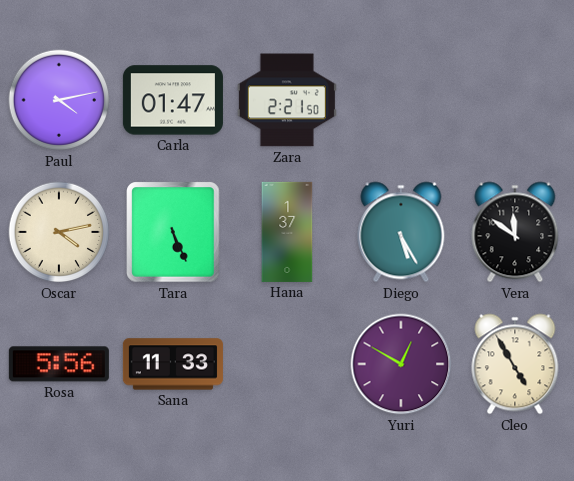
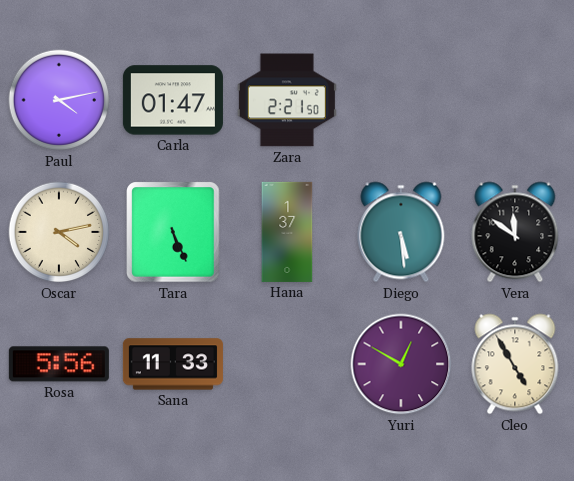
Diego: 5:25 -> 5:29 (401, 232)
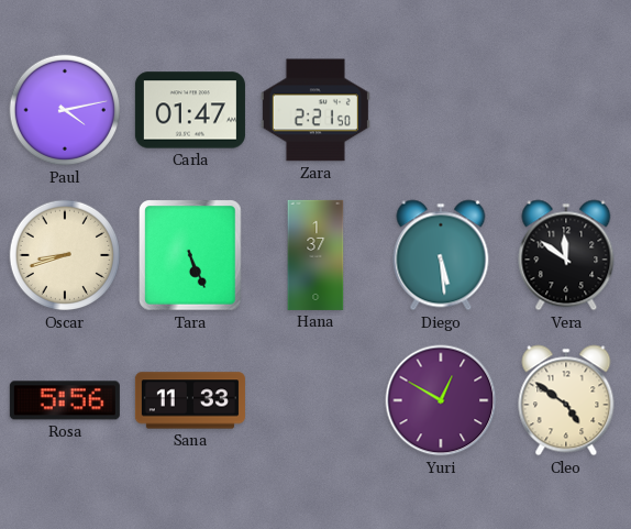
Oscar: 4:13 -> 8:42 (65, 255)
Cleo: 4:55 -> 4:51 (566, 400)
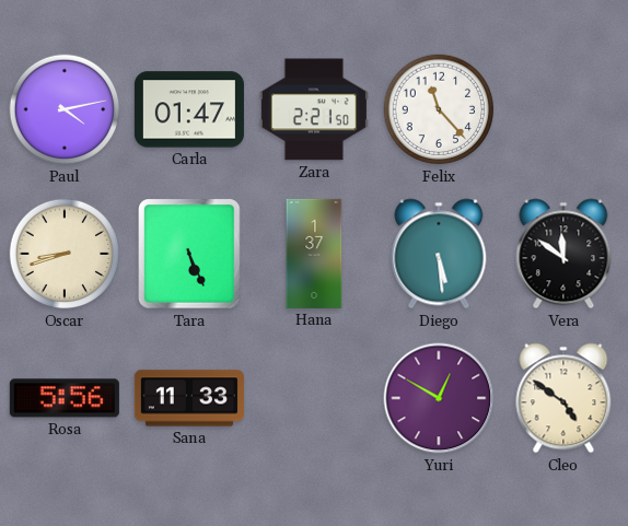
Felix: none -> 11:23 (439, 109)
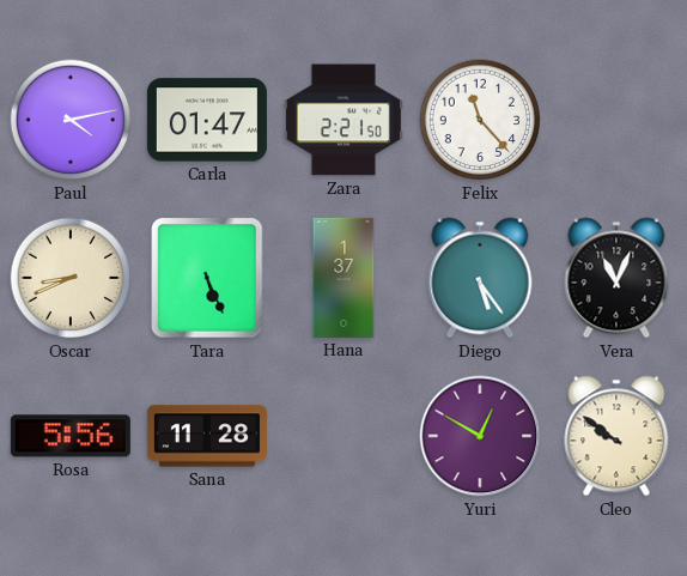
Oscar: 8:42 -> 8:41 (71, 278)
Diego: 5:29 -> 5:24 (480, 278)
Vera: 11:51 -> 11:04 (616, 278)
Sana: 11:33 -> 11:28 (207, 436)
Cleo: 4:51 -> 9:51 (616, 436)
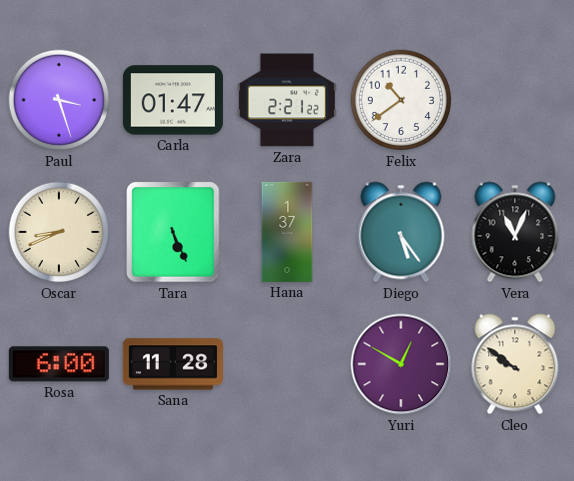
Paul: 4:13 -> 3:27 (59, 100)
Zara: 2:21:50 -> 2:21:22 (287, 100)
Felix: 11:23 -> 10:39 (401, 100)
Rosa: 5:56 -> 6:00 (59, 364)
